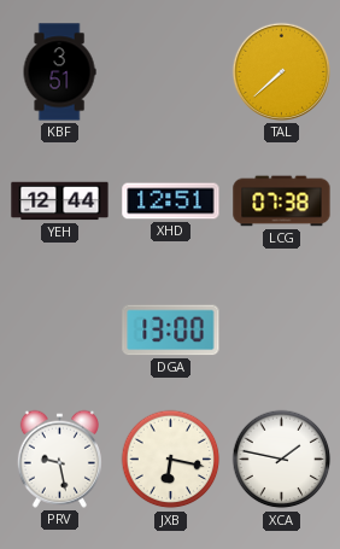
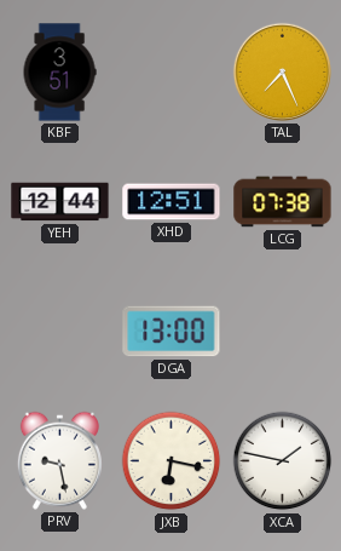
TAL: 7:38 -> 7:26 (282, 71)
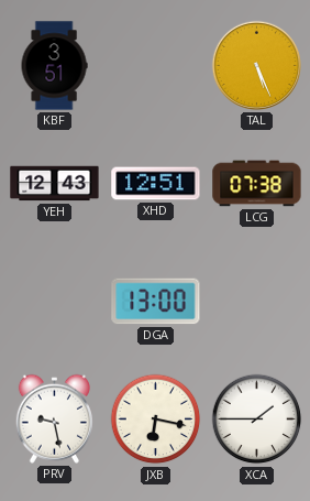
TAL: 7:26 -> 5:26 (256, 65)
YEH: 12:44 -> 12:43 (55, 184)
XCA: 1:47 -> 1:45 (257, 420)
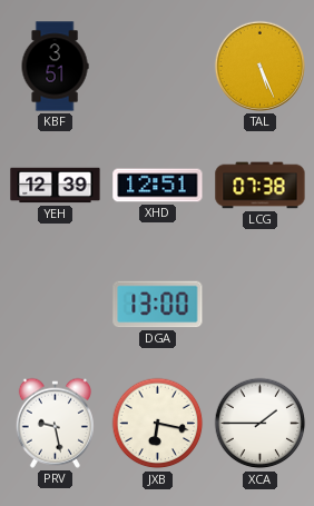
YEH: 12:43 -> 12:39 (56, 186)
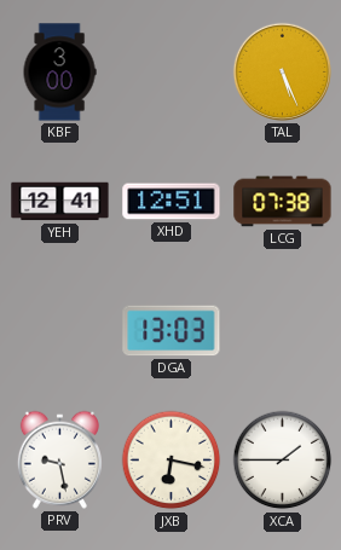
KBF: 3:51 -> 3:00 (59, 73)
YEH: 12:39 -> 12:41 (60, 202)
DGA: 13:00 -> 13:03 (172, 331)
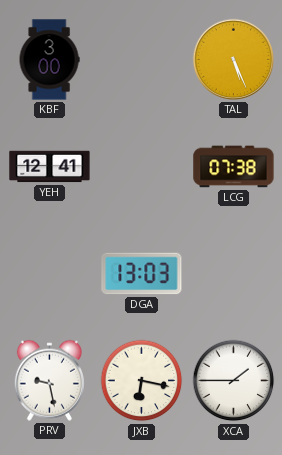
XHD: 12:51 -> none (172, 202)
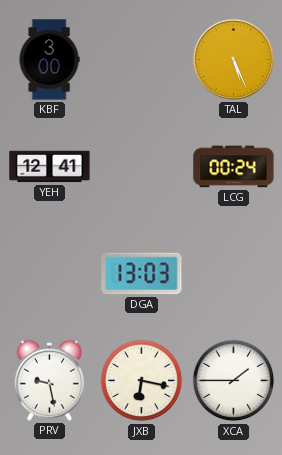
LCG: 07:38 -> 00:24 (234, 167)
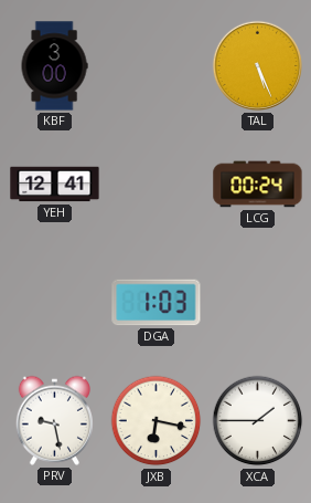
DGA: 13:03 -> 1:03 (157, 303)
